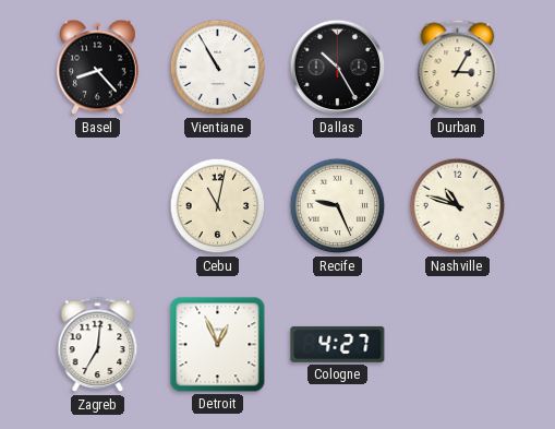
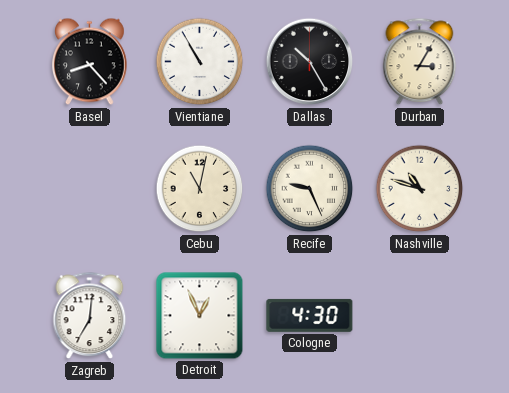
Cologne: 4:27 -> 4:30 (310, 315)
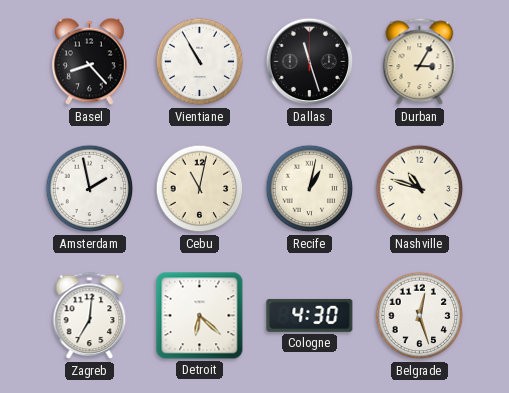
Dallas: 10:25 -> 11:27 (310, 62)
Amsterdam: none -> 1:58 (90, 189)
Recife: 9:26 -> 1:02 (310, 189)
Detroit: 12:56 -> 6:22 (200, 316)
Belgrade: none -> 12:27 (420, 316)
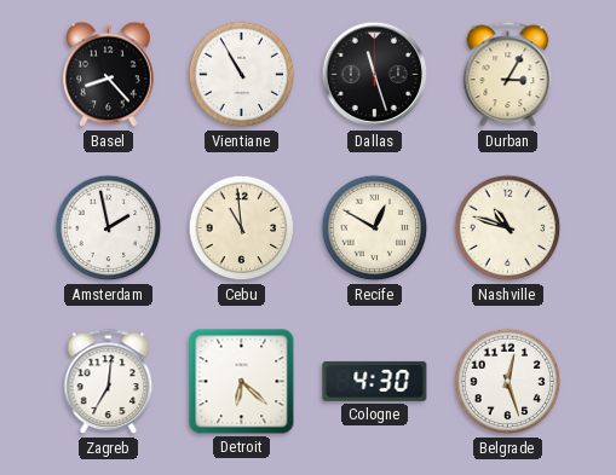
Cebu: 11:02 -> 10:59 (242, 228)
Recife: 1:02 -> 12:50 (375, 228)
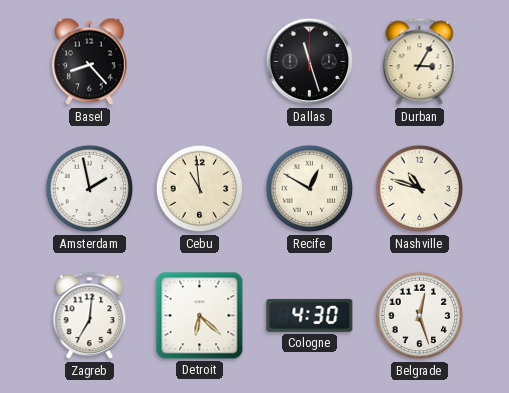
Vientiane: 10:55 -> none (242, 75)
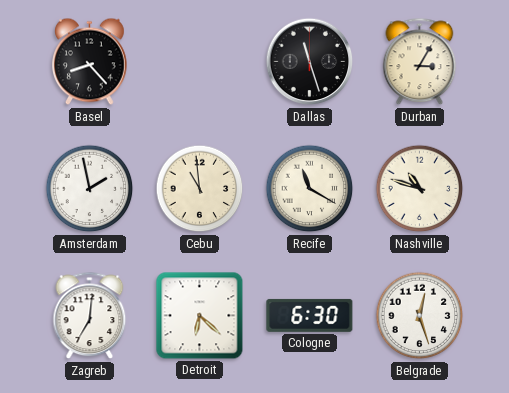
Recife: 12:50 -> 11:20 (310, 189)
Cologne: 4:30 -> 6:30 (310, 315)
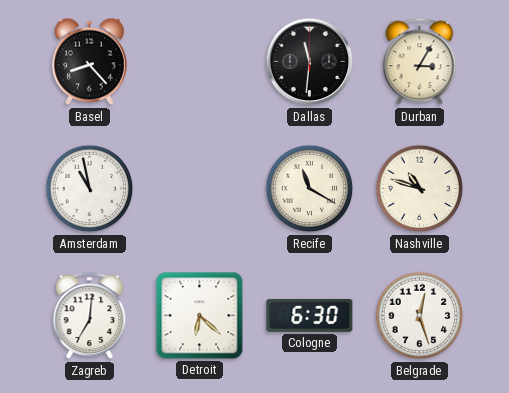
Dallas: 11:27 -> 11:31 (310, 62)
Amsterdam: 1:58 -> 10:58 (90, 189)
Cebu: 10:59 -> none (200, 189)
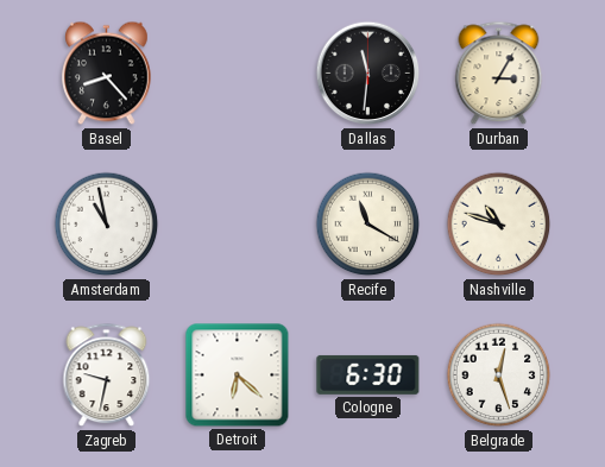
Zagreb: 7:01 -> 9:32 (107, 376)
